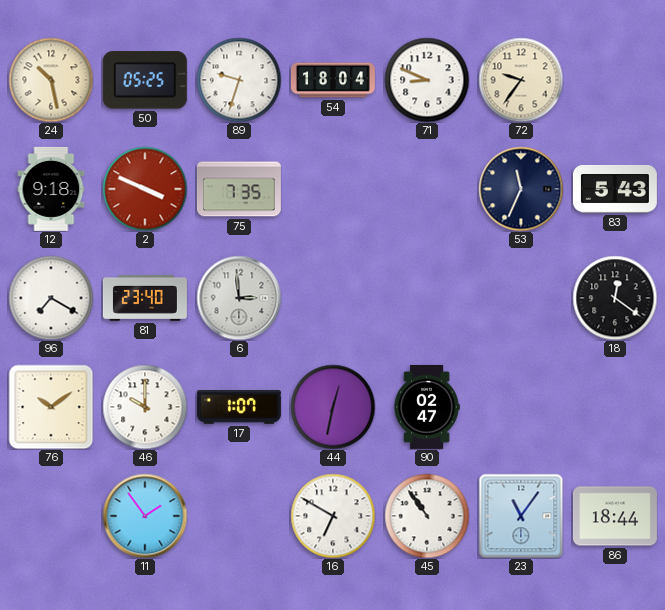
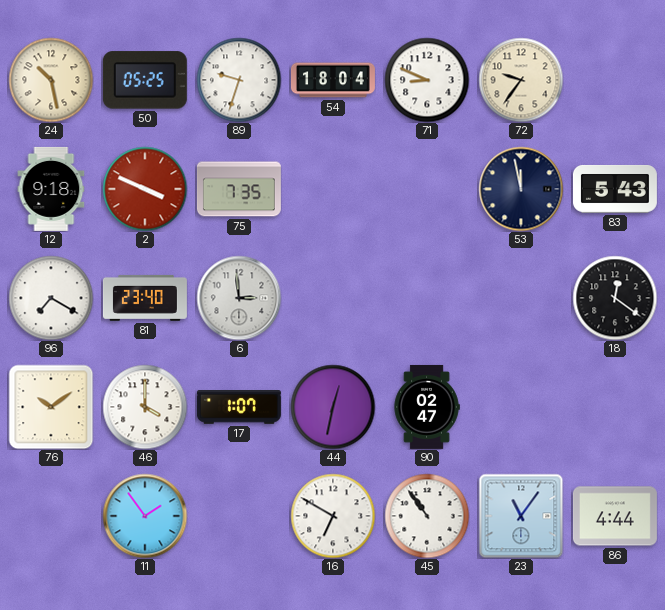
53: 11:34 -> 11:58 (521, 189)
46: 10:00 -> 4:00 (145, 407)
86: 18:44 -> 4:44 (615, 516)
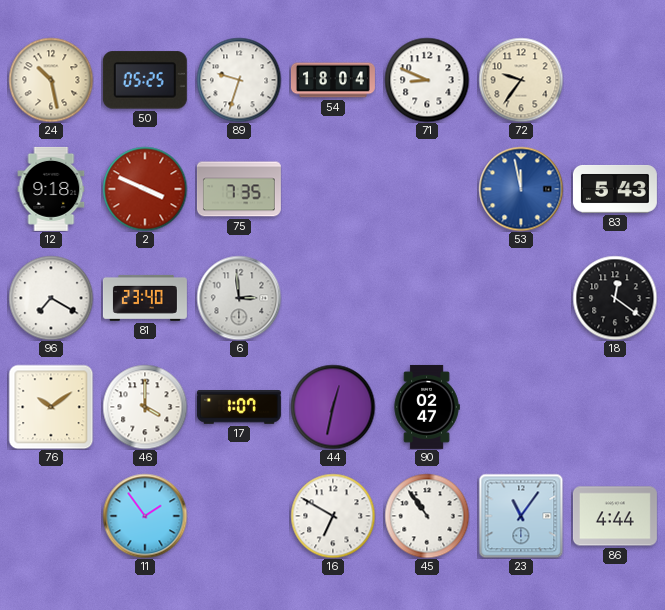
53 dial: navy -> blue (521, 189)
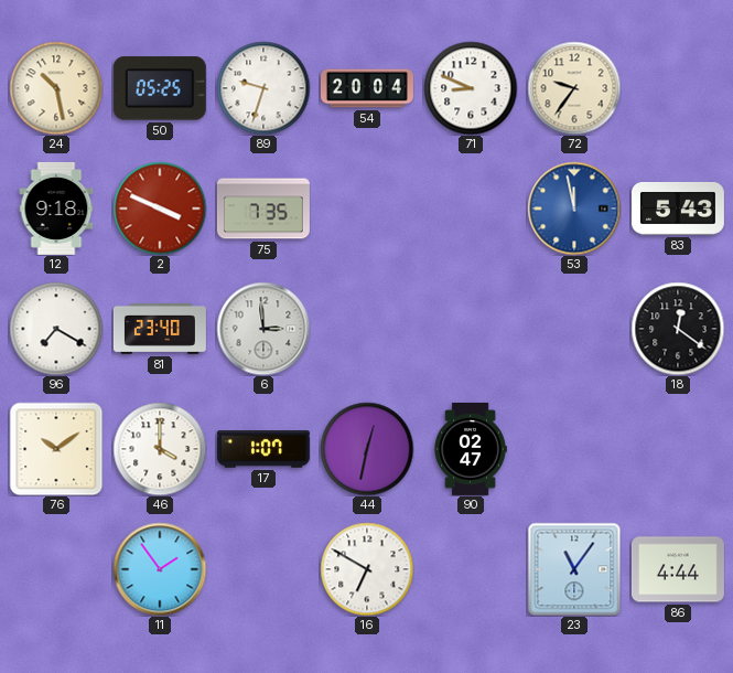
54: 18:04 -> 20:04 (367, 88)
45: 10:54 -> none (427, 516)
